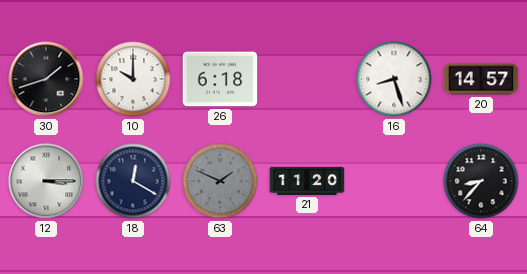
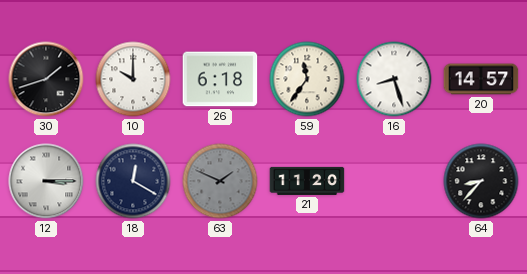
59: none -> 11:36 (307, 79)
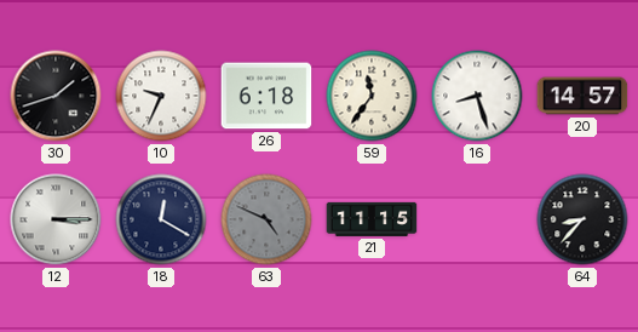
10: 10:00 -> 9:34 (161, 96)
63: 1:49 -> 4:49 (266, 219)
21: 11:20 -> 11:15 (372, 219)
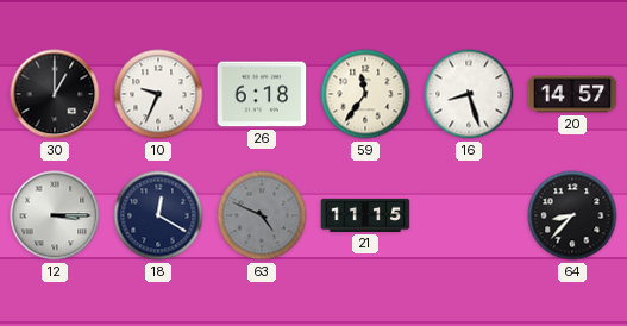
30: 1:42 -> 1:00 (55, 94)
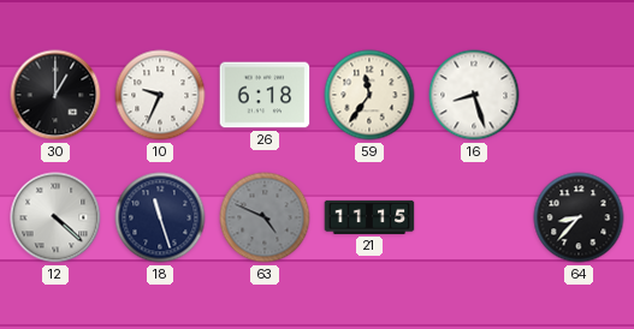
20: 14:57 -> none (572, 94)
12: 3:15 -> 4:22 (55, 217)
18: 12:20 -> 11:27 (160, 217)
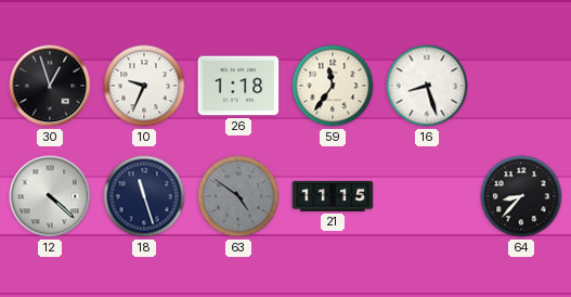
30: 1:00 -> 12:57 (50, 86)
26: 6:18 -> 1:18 (238, 86)
63: 4:49 -> 4:51 (238, 196)
